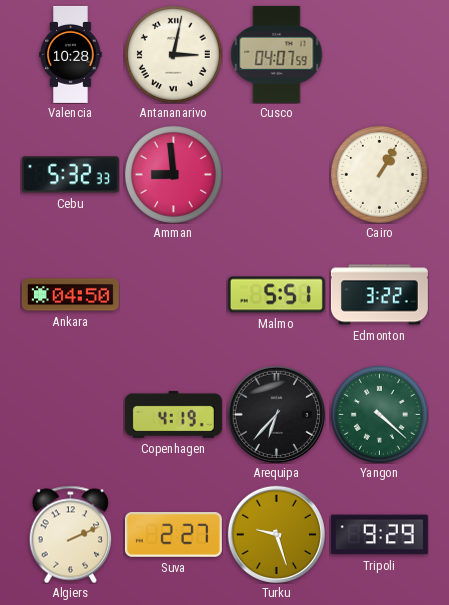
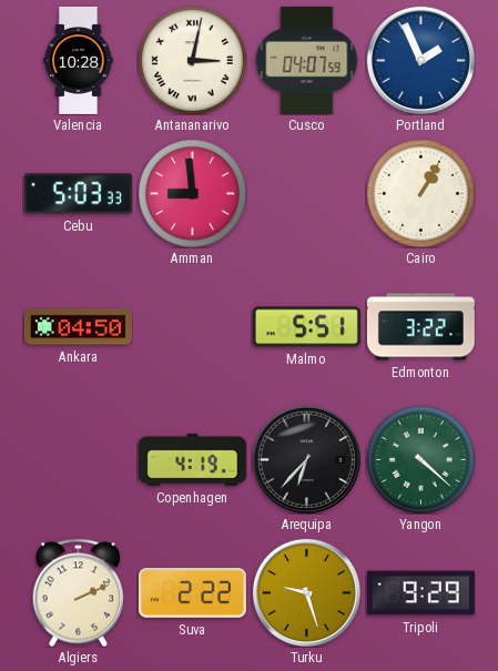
Portland: none -> 1:56 (420, 60)
Cebu: 5:32 -> 5:03 (78, 194)
Suva: 2:27 -> 2:22 (192, 593)
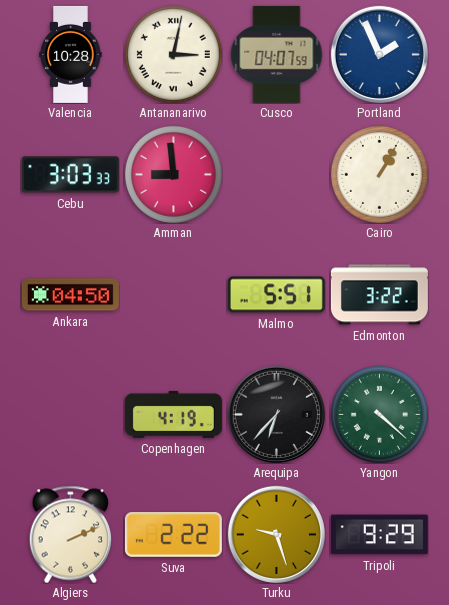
Cebu: 5:03 -> 3:03 (70, 175)
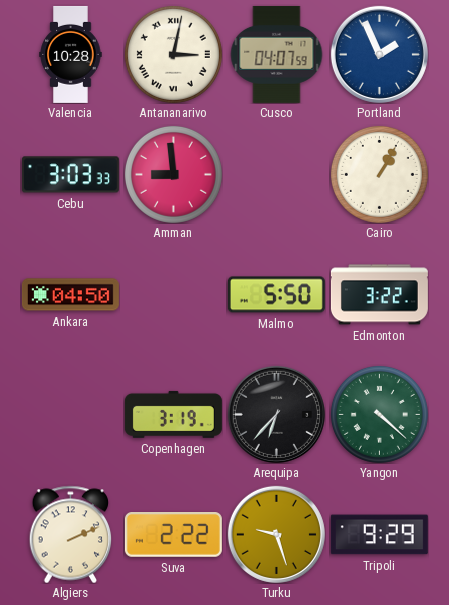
Malmo: 5:51 -> 5:50 (276, 295)
Copenhagen: 4:19 -> 3:19 (173, 414)
